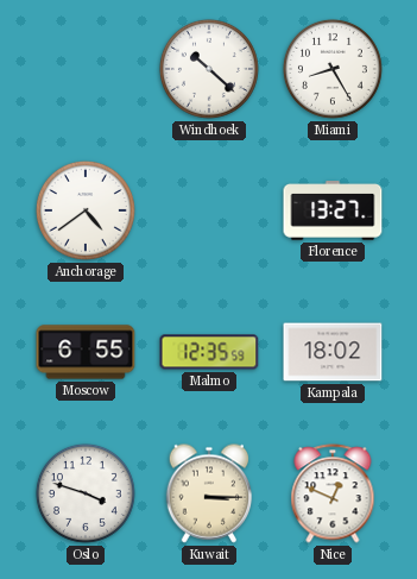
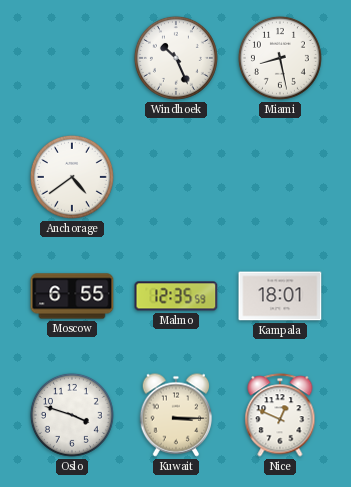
Windhoek: 10:22 -> 10:26 (176, 58)
Miami: 8:25 -> 8:28 (280, 58)
Florence: 13:27 -> none (333, 210)
Kampala: 18:02 -> 18:01 (280, 296)
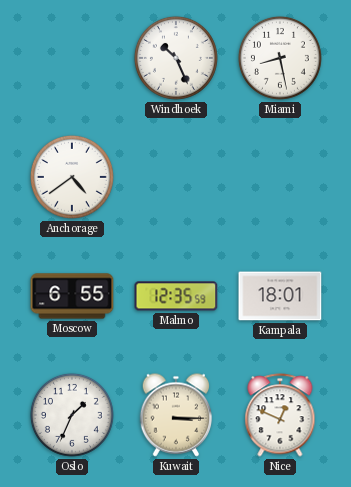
Oslo: 3:48 -> 1:34 (72, 415)
